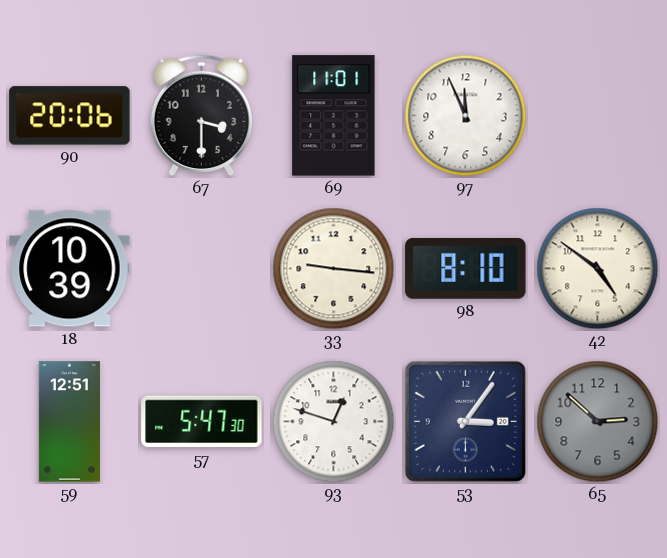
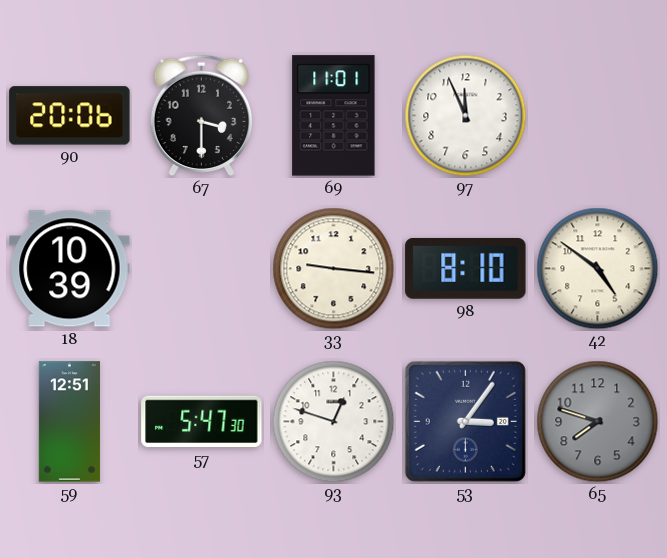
65: 2:52 -> 7:48 (598, 422)
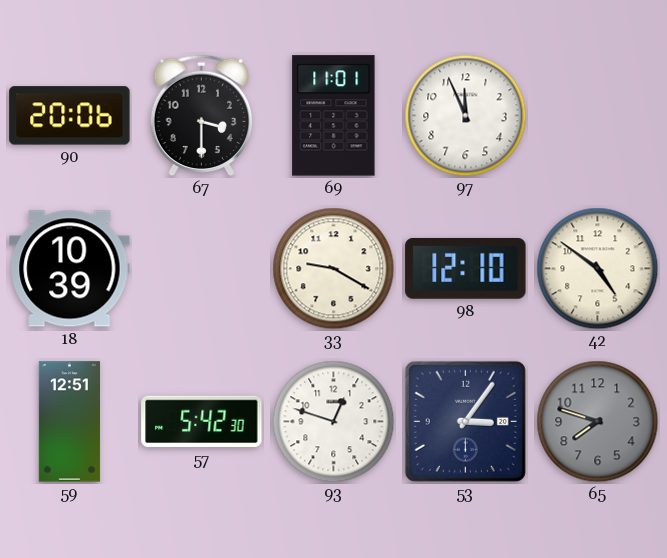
33: 9:16 -> 9:20 (334, 269)
98: 8:10 -> 12:10 (466, 268)
57: 5:47 -> 5:42 (202, 422)
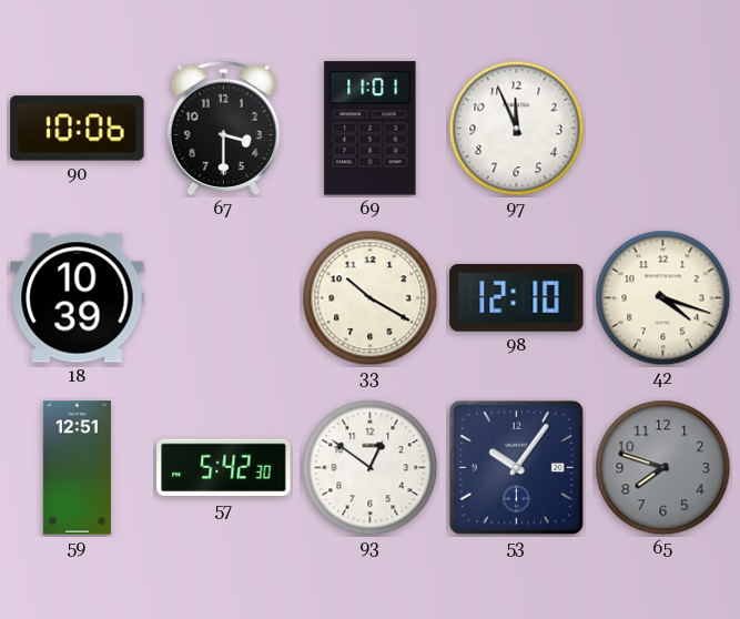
90: 20:06 -> 10:06 (78, 129)
33: 9:20 -> 10:20 (371, 298)
42: 4:51 -> 4:18 (663, 298)
93: 12:48 -> 12:51 (371, 468)
53: 3:06 -> 10:06 (516, 467)
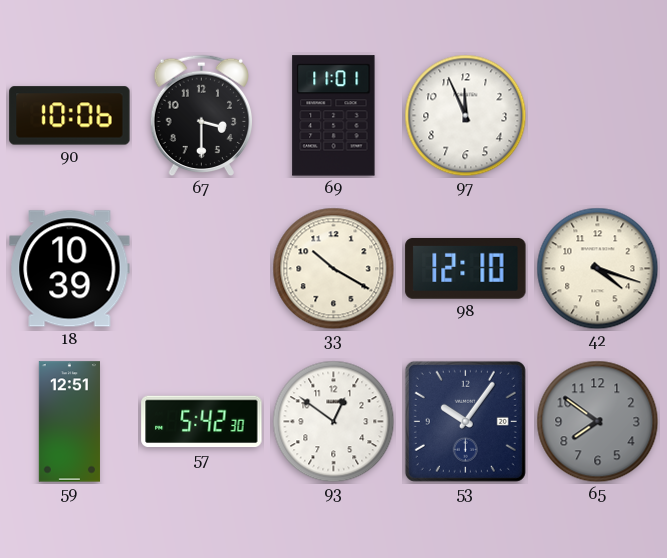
65: 7:48 -> 7:51 (598, 422)
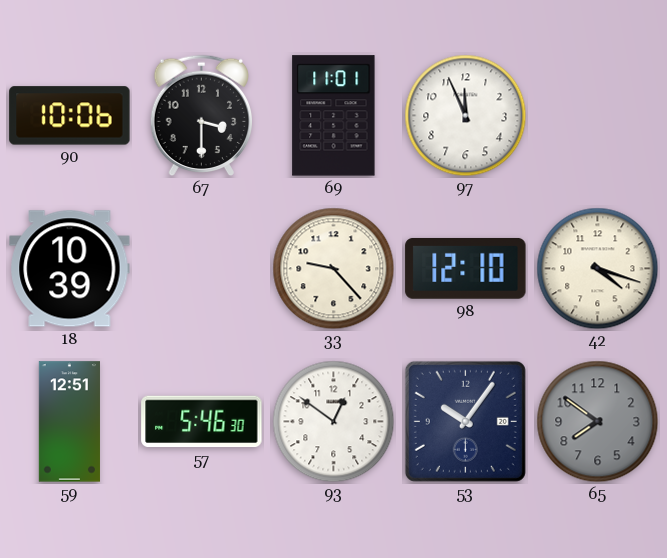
33: 10:20 -> 9:23 (334, 269)
57: 5:42 -> 5:46 (202, 422)
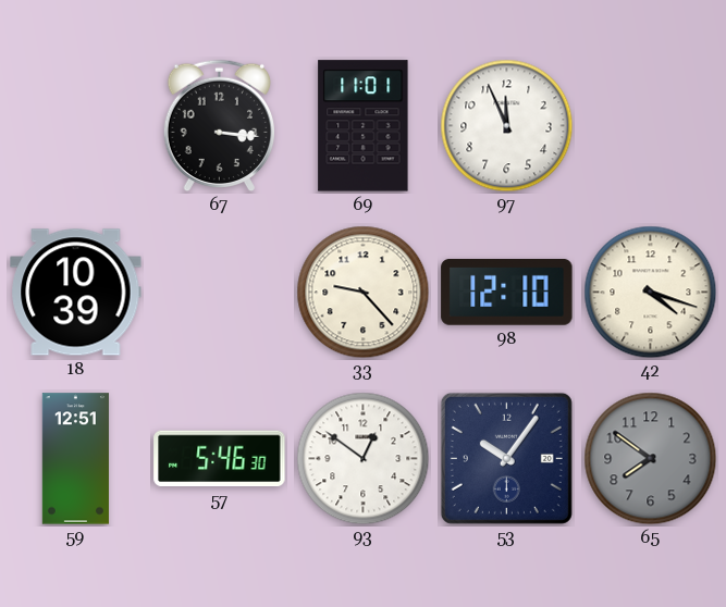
90: 10:06 -> none (70, 116)
67: 3:30 -> 3:16 (219, 126)
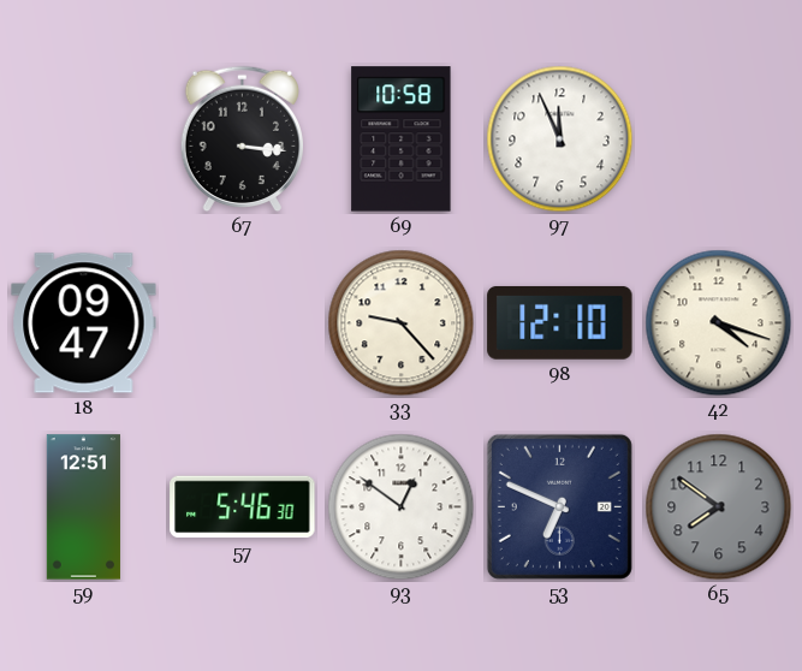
69: 11:01 -> 10:58 (402, 139)
18: 10:39 -> 09:47 (84, 323)
53: 10:06 -> 6:49 (559, 506)
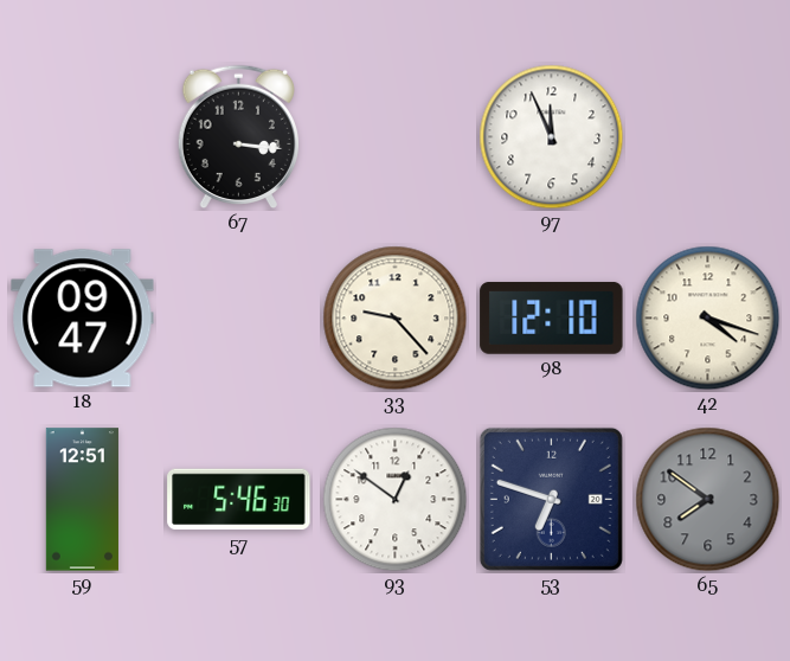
69: 10:58 -> none (402, 139)
53: 6:49 -> 6:48 (551, 499)
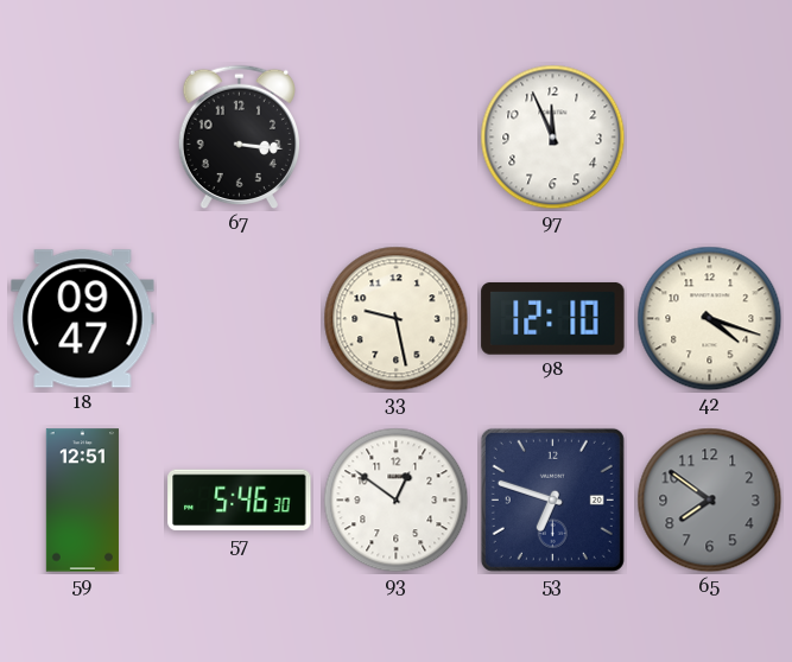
33: 9:23 -> 9:28 (397, 319)
